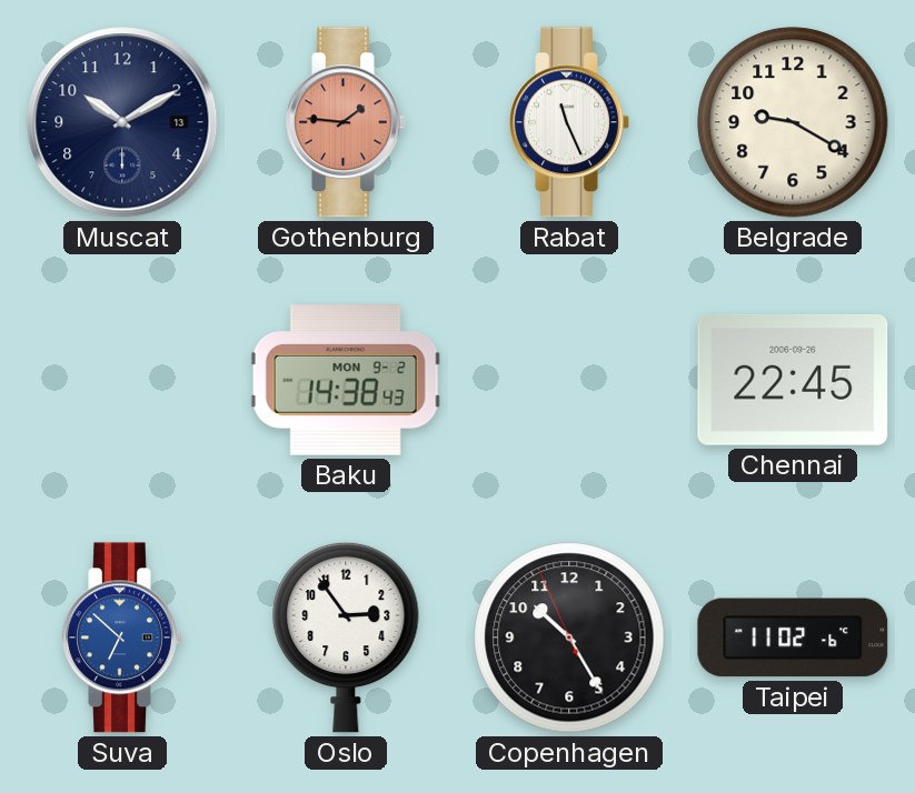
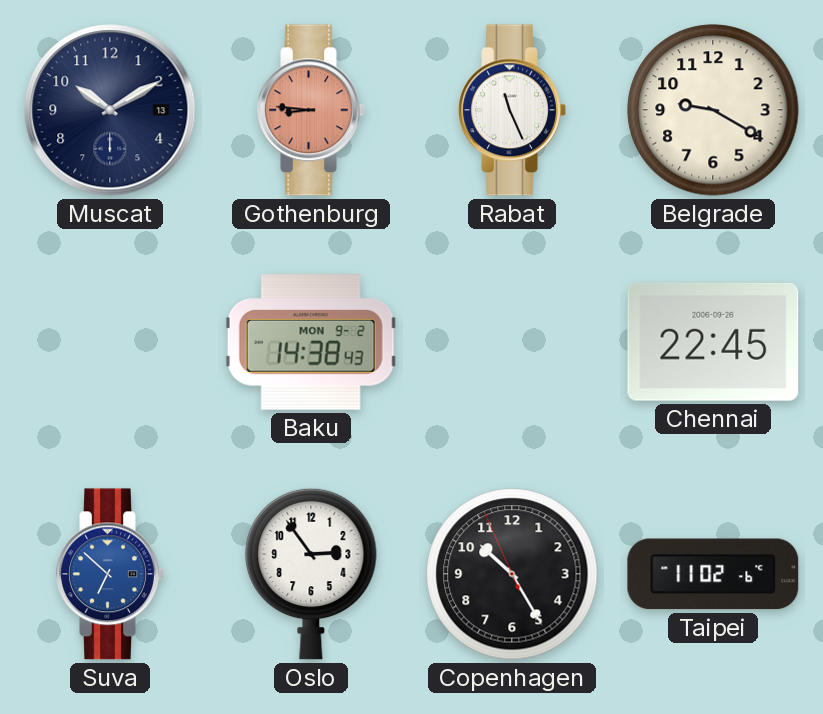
Gothenburg: 1:46 -> 8:46 (311, 110)
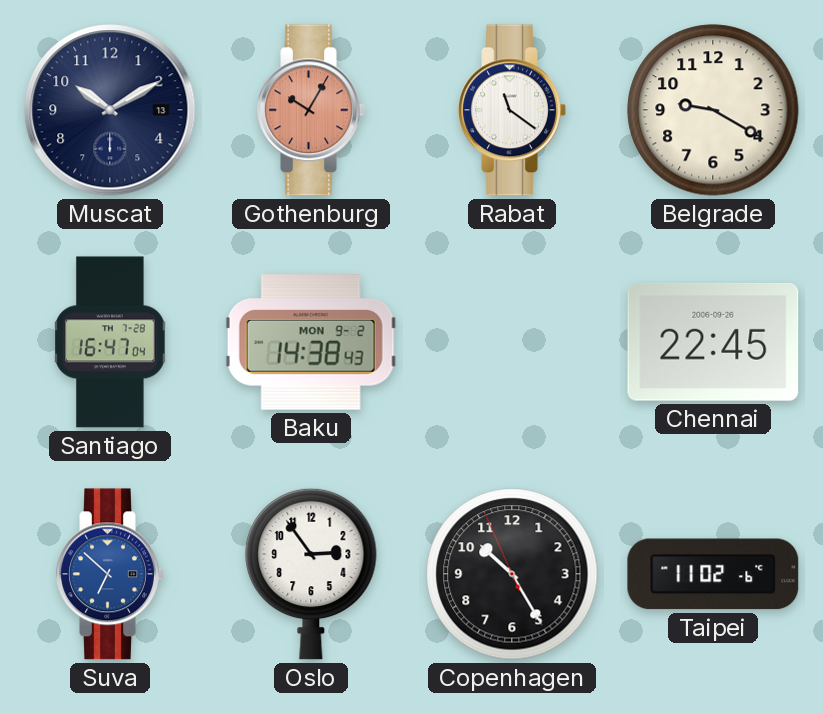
Gothenburg: 8:46 -> 10:05 (311, 110)
Rabat: 11:26 -> 11:21 (512, 110)
Santiago: none -> 16:47 (110, 342)
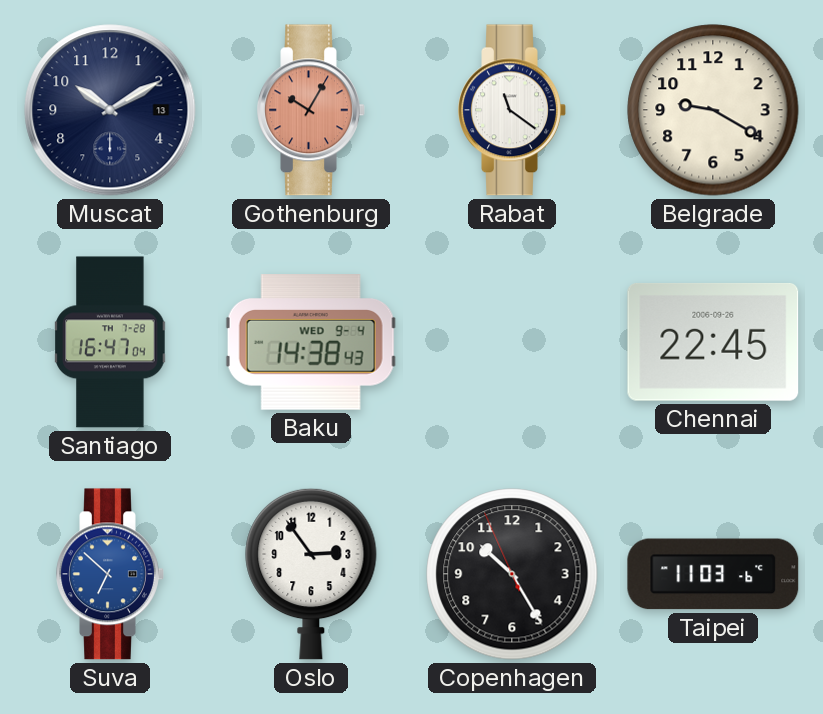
Baku date: MON 9-2 -> WED 9-4 (311, 342)
Taipei: 11:02 -> 11:03 (713, 574)
